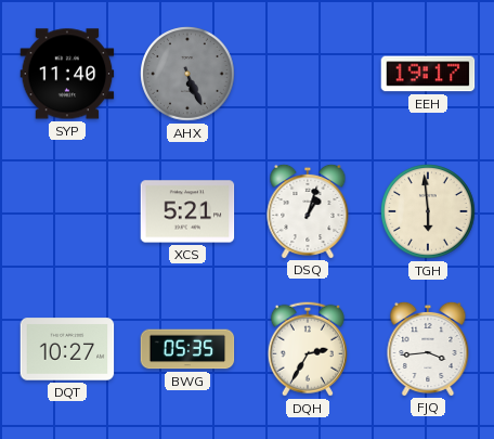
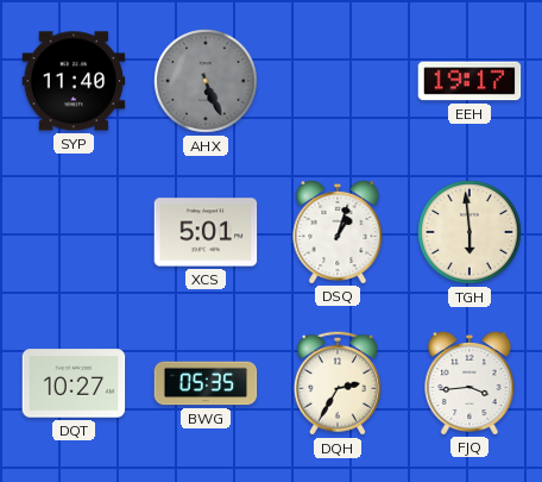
XCS: 5:21 -> 5:01 (206, 232)
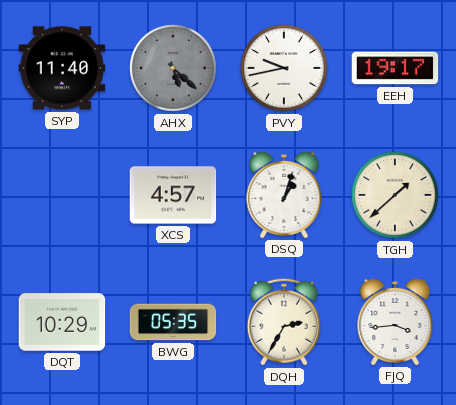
AHX: 5:26 -> 5:22 (173, 68)
PVY: none -> 9:43 (284, 68)
XCS: 5:01 -> 4:57 (173, 195)
TGH: 5:59 -> 1:38 (395, 195)
DQT: 10:27 -> 10:29 (62, 322)
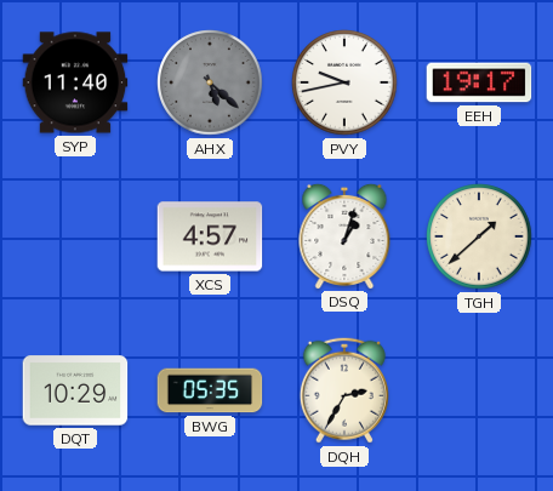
FJQ: 3:44 -> none (395, 321)
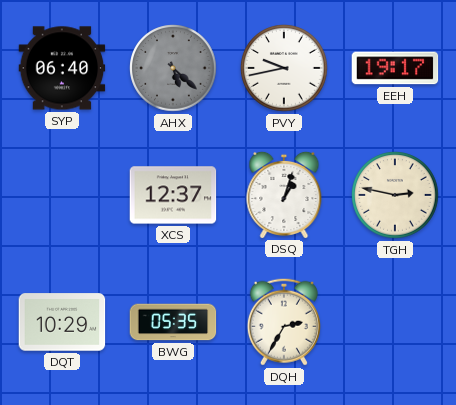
SYP: 11:40 -> 06:40 (62, 68)
XCS: 4:57 -> 12:37 (173, 195)
TGH: 1:38 -> 2:47 (395, 195)
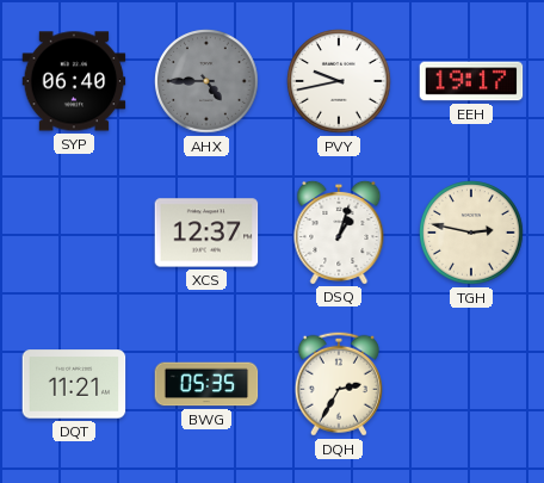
AHX: 5:22 -> 4:45 (206, 81)
DQT: 10:29 -> 11:21 (74, 384)
